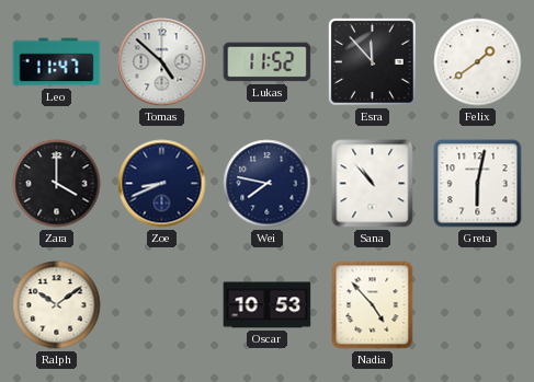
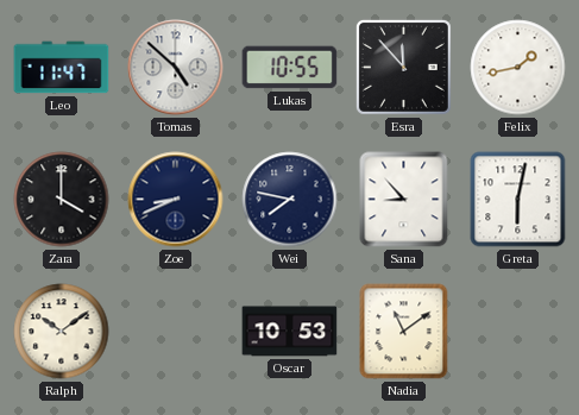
Lukas: 11:52 -> 10:55 (290, 68)
Felix: 1:39 -> 1:43 (518, 68)
Sana: 10:53 -> 8:53 (404, 200)
Nadia: 4:53 -> 11:09 (404, 332)
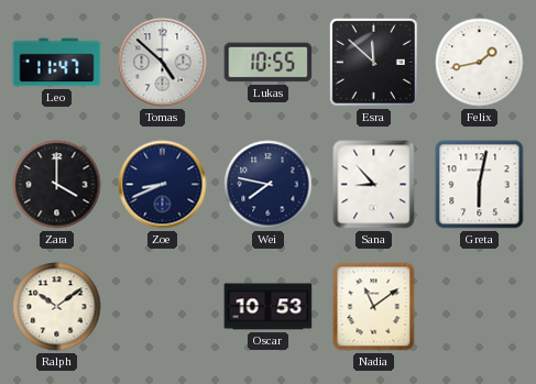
Esra: 11:53 -> 11:52 (373, 62)
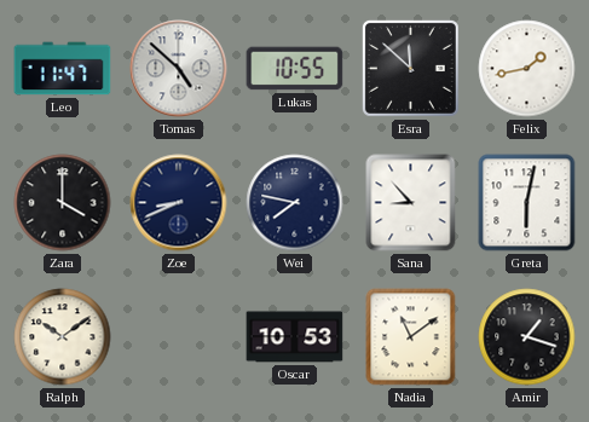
Amir: none -> 1:18 (527, 337)
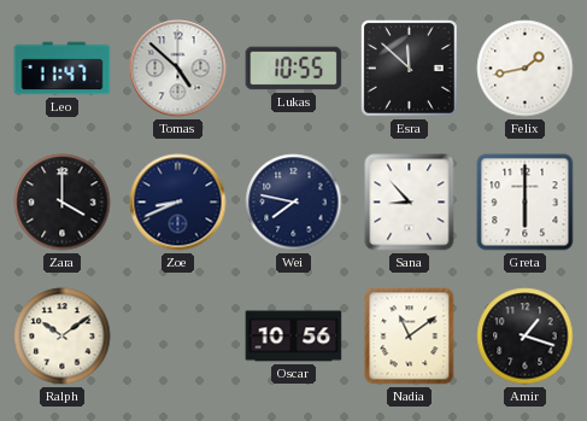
Greta: 6:02 -> 6:00 (526, 203)
Oscar: 10:53 -> 10:56 (294, 337)
